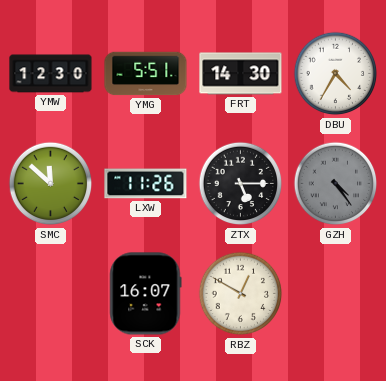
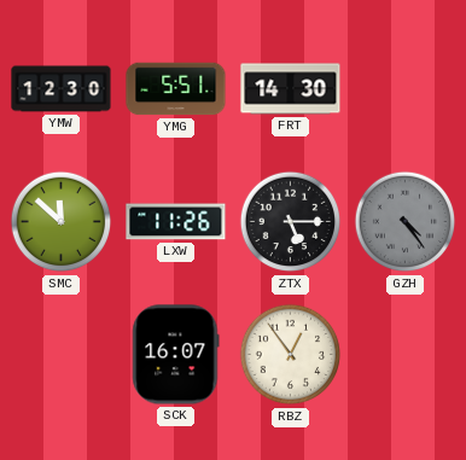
DBU: 4:35 -> none (336, 74)
RBZ: 12:50 -> 12:54 (291, 355)
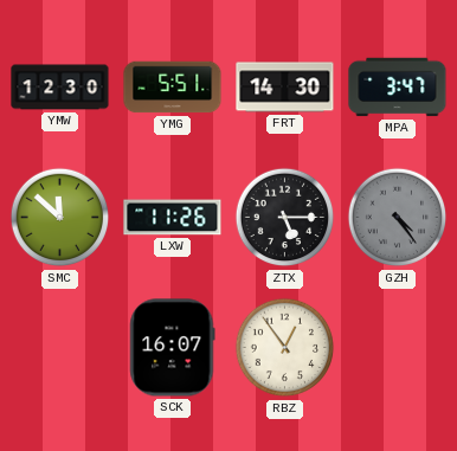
MPA: none -> 3:47 (398, 88)
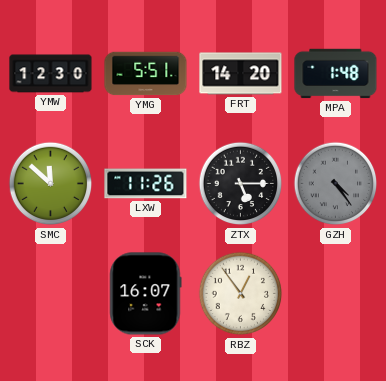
FRT: 14:30 -> 14:20 (241, 74)
MPA: 3:47 -> 1:48 (336, 74)
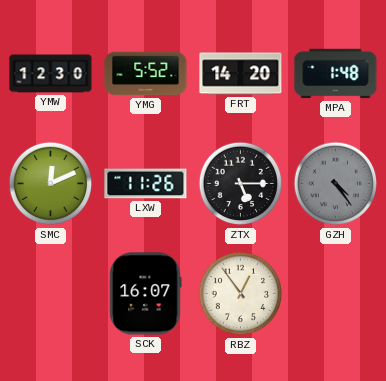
YMG: 5:51 -> 5:52 (146, 74)
SMC: 11:52 -> 12:11 (51, 184)
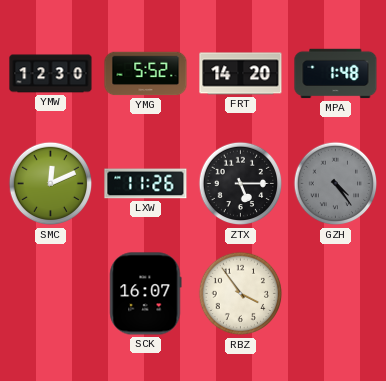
RBZ: 12:54 -> 3:54 (241, 294)
